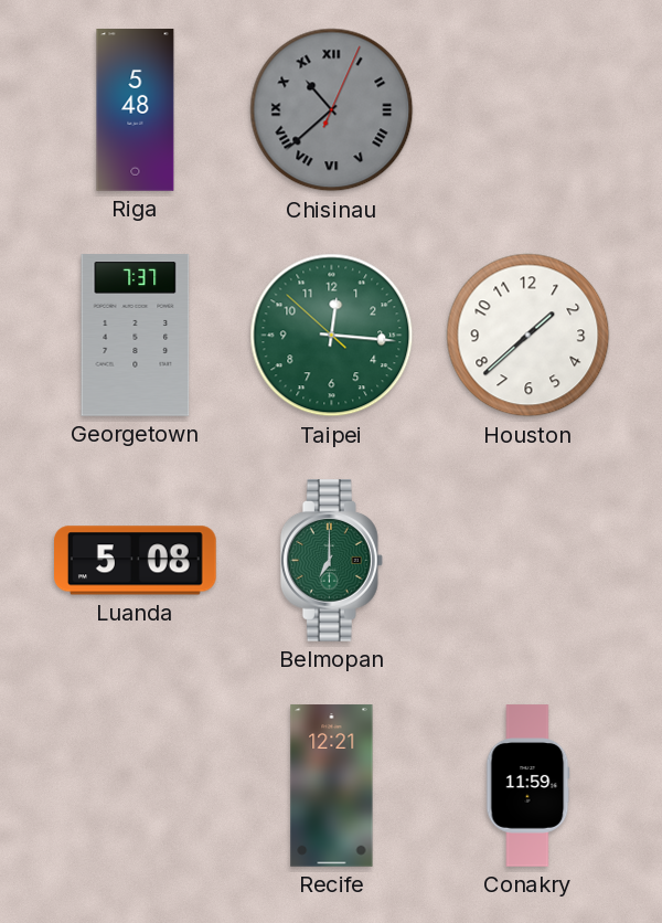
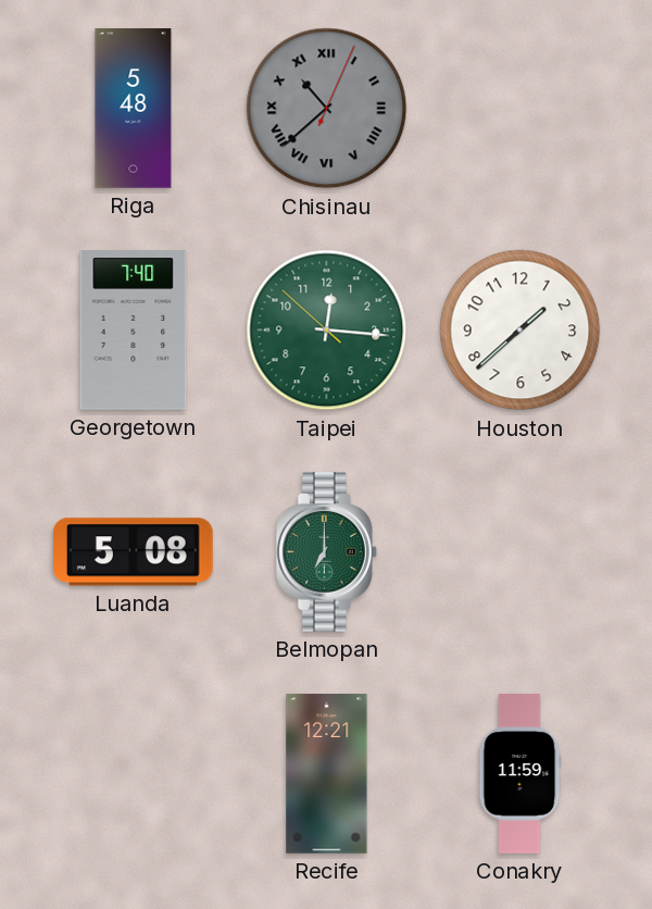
Georgetown: 7:37 -> 7:40 (134, 331)
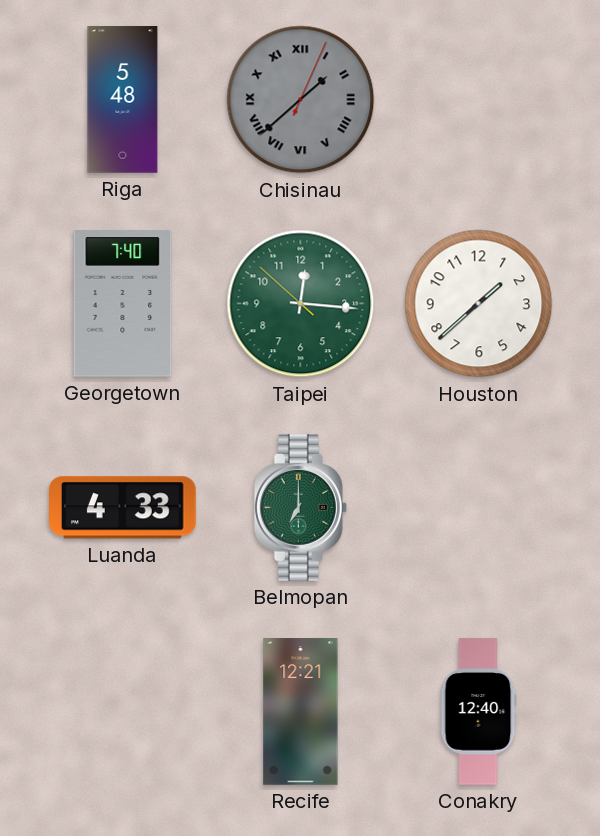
Chisinau: 10:38 -> 1:38 (301, 100)
Luanda: 5:08 -> 4:33 (123, 508)
Conakry: 11:59 -> 12:40 (479, 712)
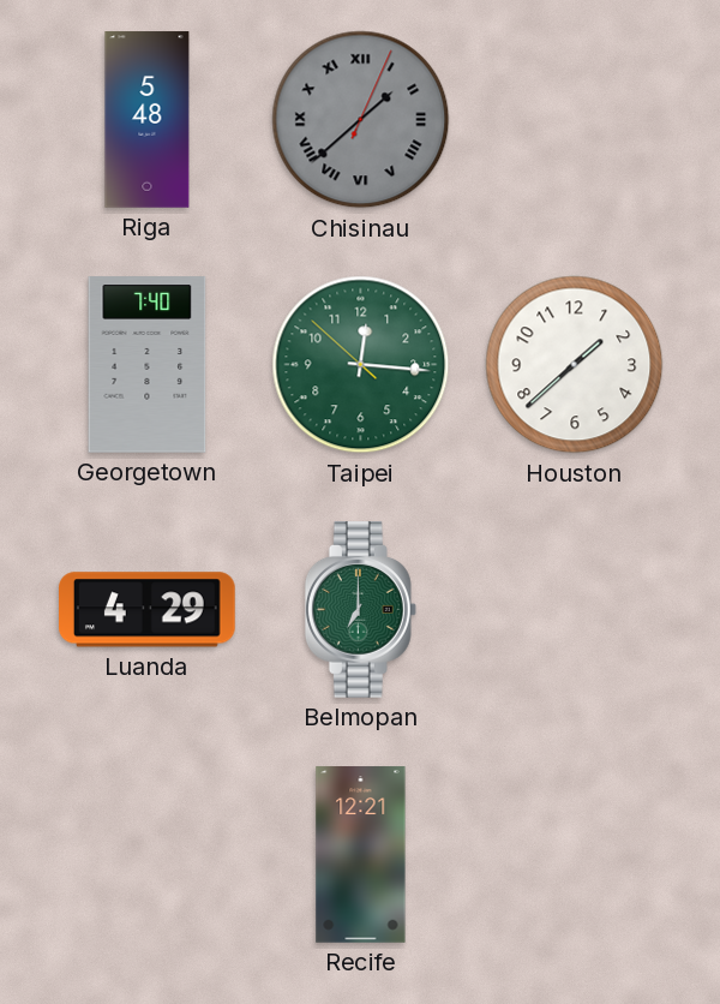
Luanda: 4:33 -> 4:29 (148, 610)
Conakry: 12:40 -> none (479, 712)
